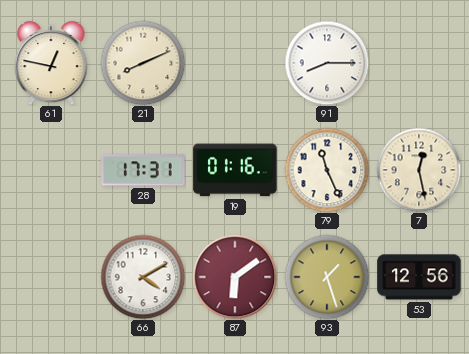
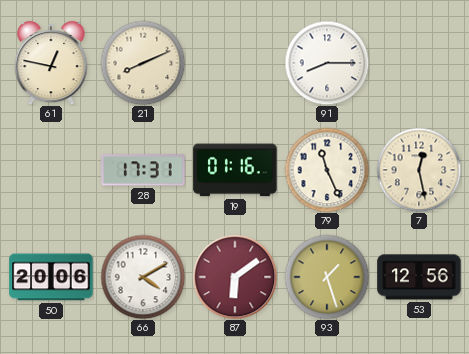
50: none -> 20:06 (51, 277)
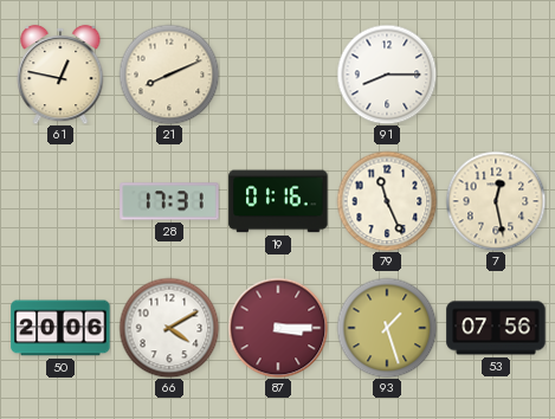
87: 6:09 -> 3:15 (278, 328)
53: 12:56 -> 07:56 (496, 328)
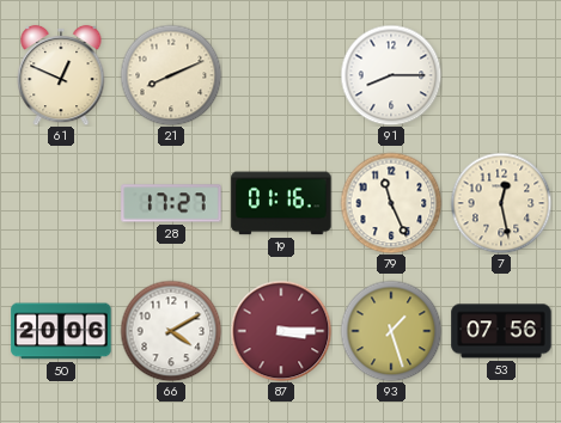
61: 12:47 -> 12:49 (61, 75)
28: 17:31 -> 17:27 (171, 203)
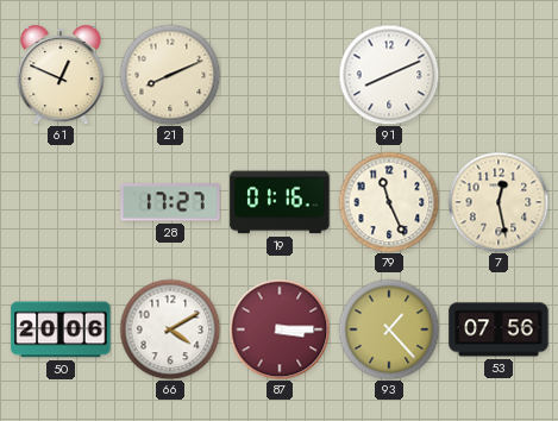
91: 8:15 -> 8:11 (389, 75)
93: 1:27 -> 1:23 (389, 329)
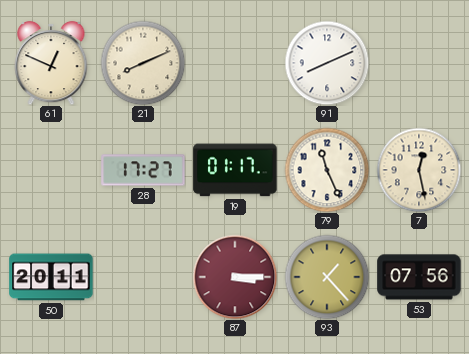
19: 01:16 -> 01:17 (235, 170)
50: 20:06 -> 20:11 (51, 277)
66: 4:10 -> none (170, 329)
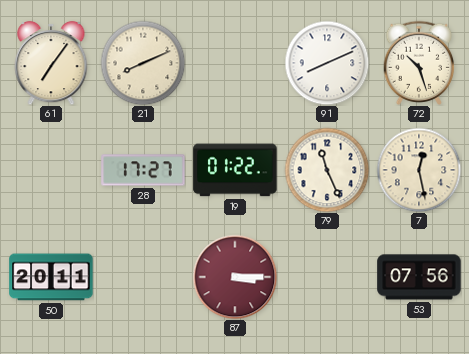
61: 12:49 -> 7:06 (51, 63)
72: none -> 10:27 (419, 63)
19: 01:17 -> 01:22 (235, 170)
93: 1:23 -> none (327, 277)
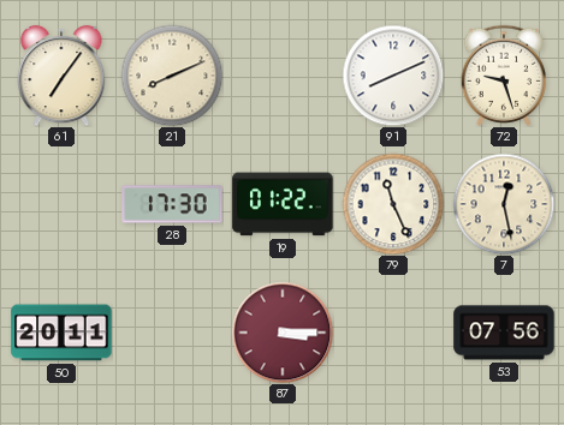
72: 10:27 -> 9:27 (504, 76)
28: 17:27 -> 17:30 (172, 204)
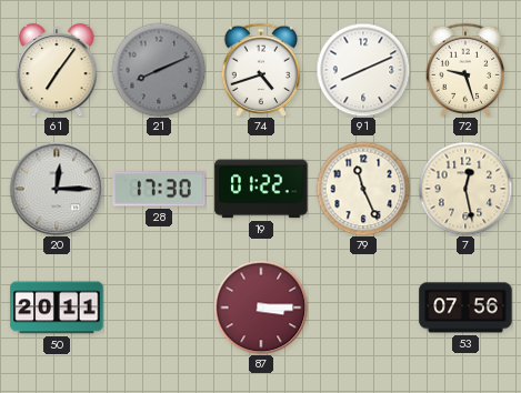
21 dial: cream -> grey (159, 70)
74: none -> 4:42 (261, 70)
20: none -> 12:15 (57, 189)
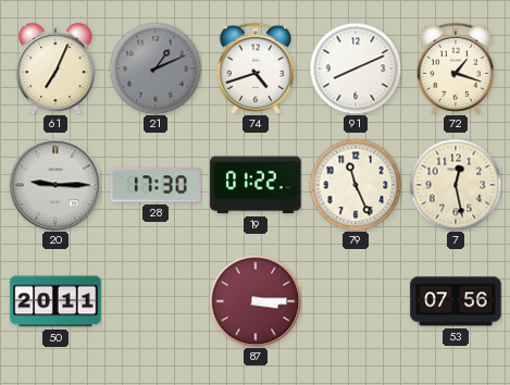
61: 7:06 -> 7:04 (55, 69)
21: 8:11 -> 1:11 (156, 69)
72: 9:27 -> 1:18 (456, 69)
20: 12:15 -> 9:15 (55, 185)
